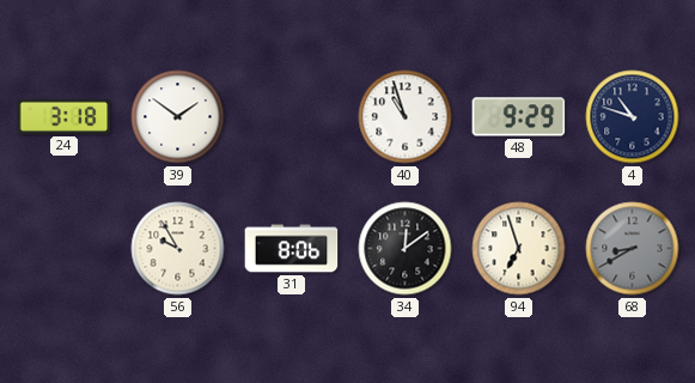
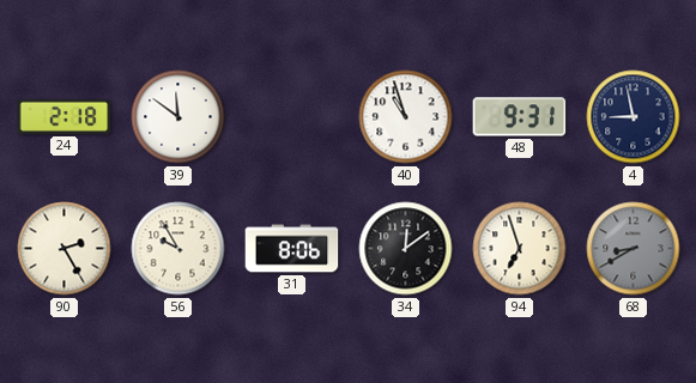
24: 3:18 -> 2:18 (65, 116)
39: 1:51 -> 11:51 (178, 117)
48: 9:29 -> 9:31 (520, 117)
4: 10:48 -> 8:58 (634, 117)
90: none -> 2:25 (65, 249)
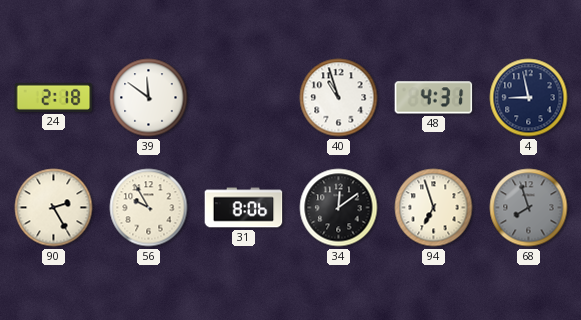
48: 9:31 -> 4:31 (434, 98)
68: 8:40 -> 7:57 (529, 208)
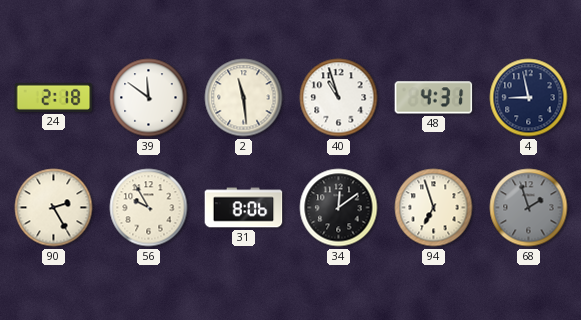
2: none -> 11:29 (244, 98)
68: 7:57 -> 1:57 (529, 208)
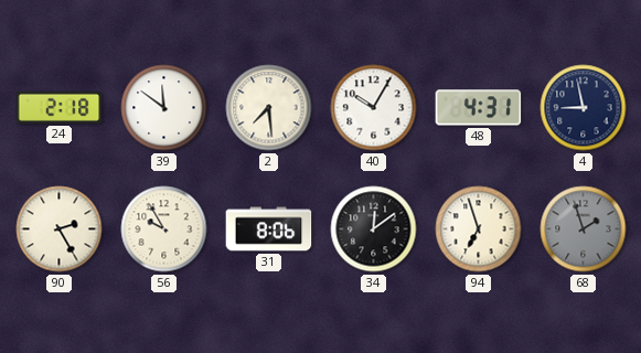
2: 11:29 -> 7:29 (269, 108)
40: 10:57 -> 10:05 (374, 108)
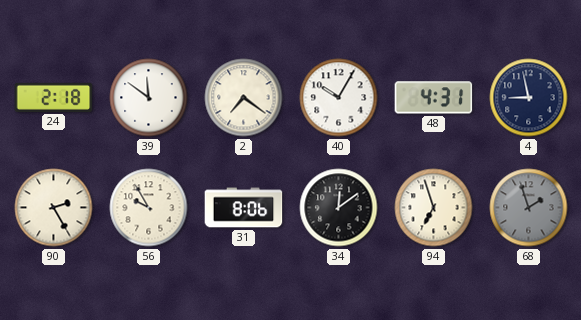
2: 7:29 -> 7:21 (244, 98)
